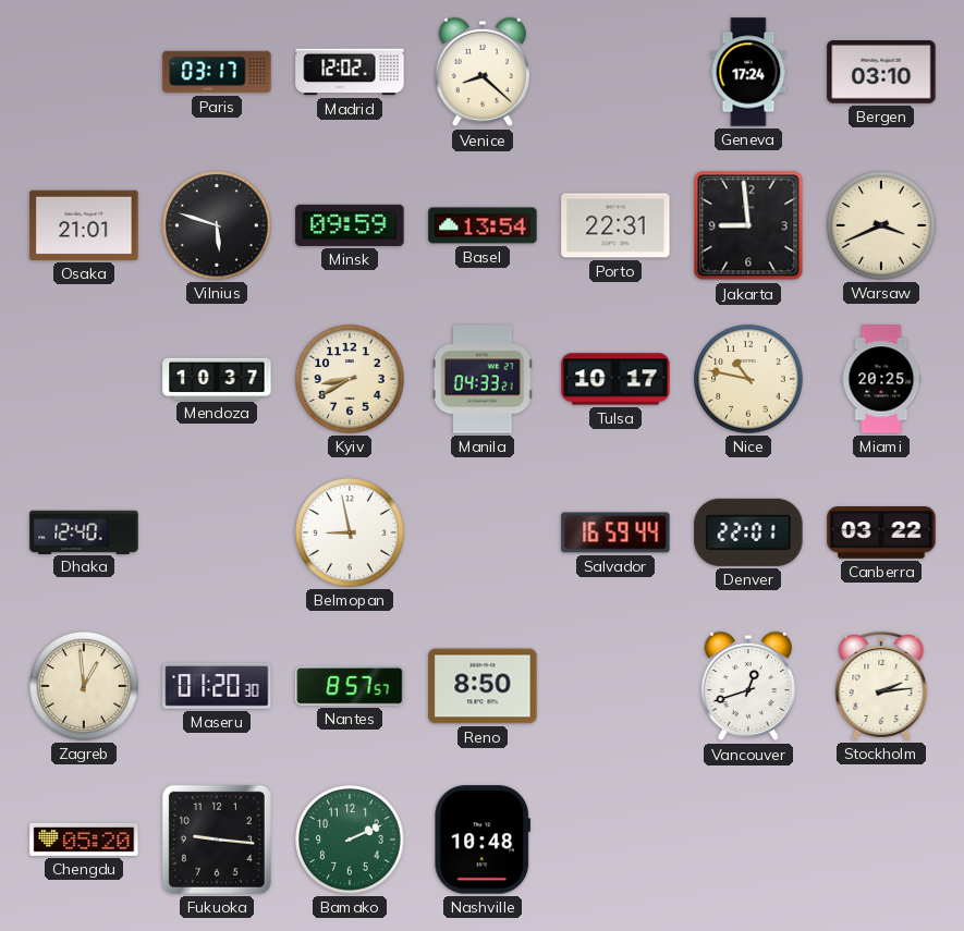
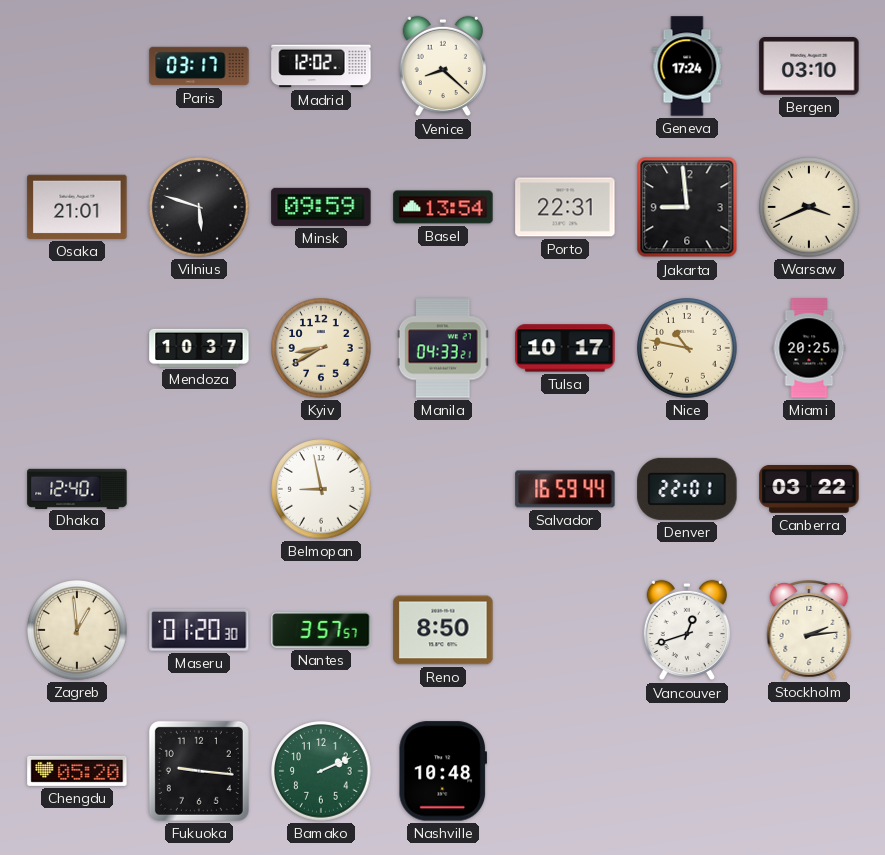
Nantes: 8:57 -> 3:57 (321, 630)
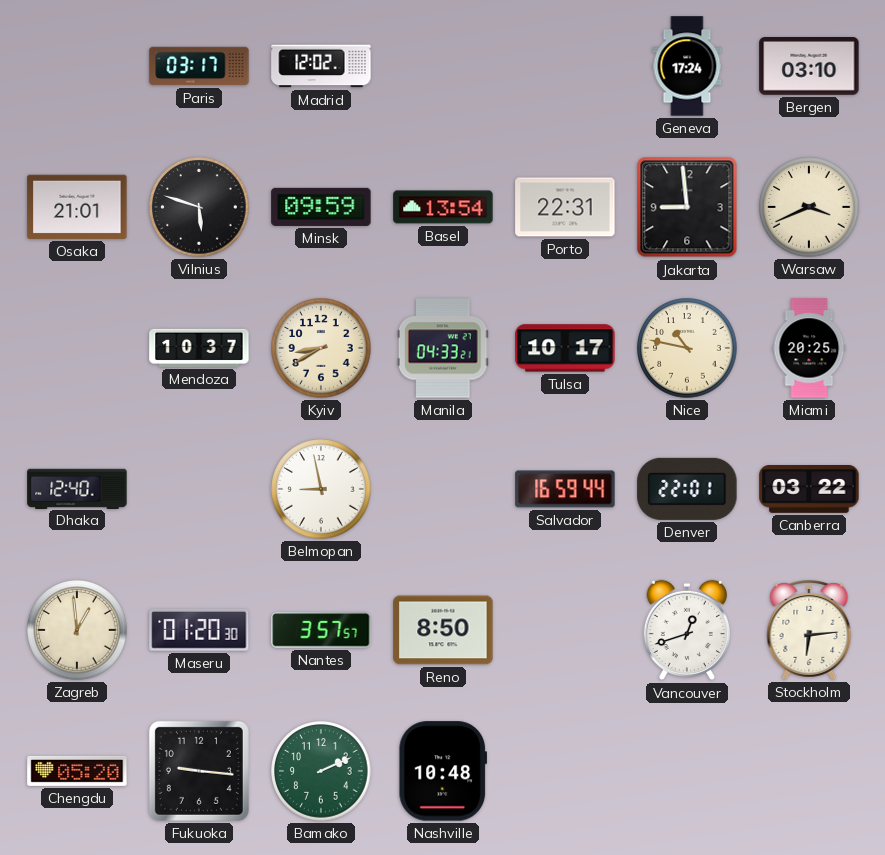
Venice: 8:22 -> none (443, 66)
Stockholm: 2:14 -> 6:14 (809, 631)
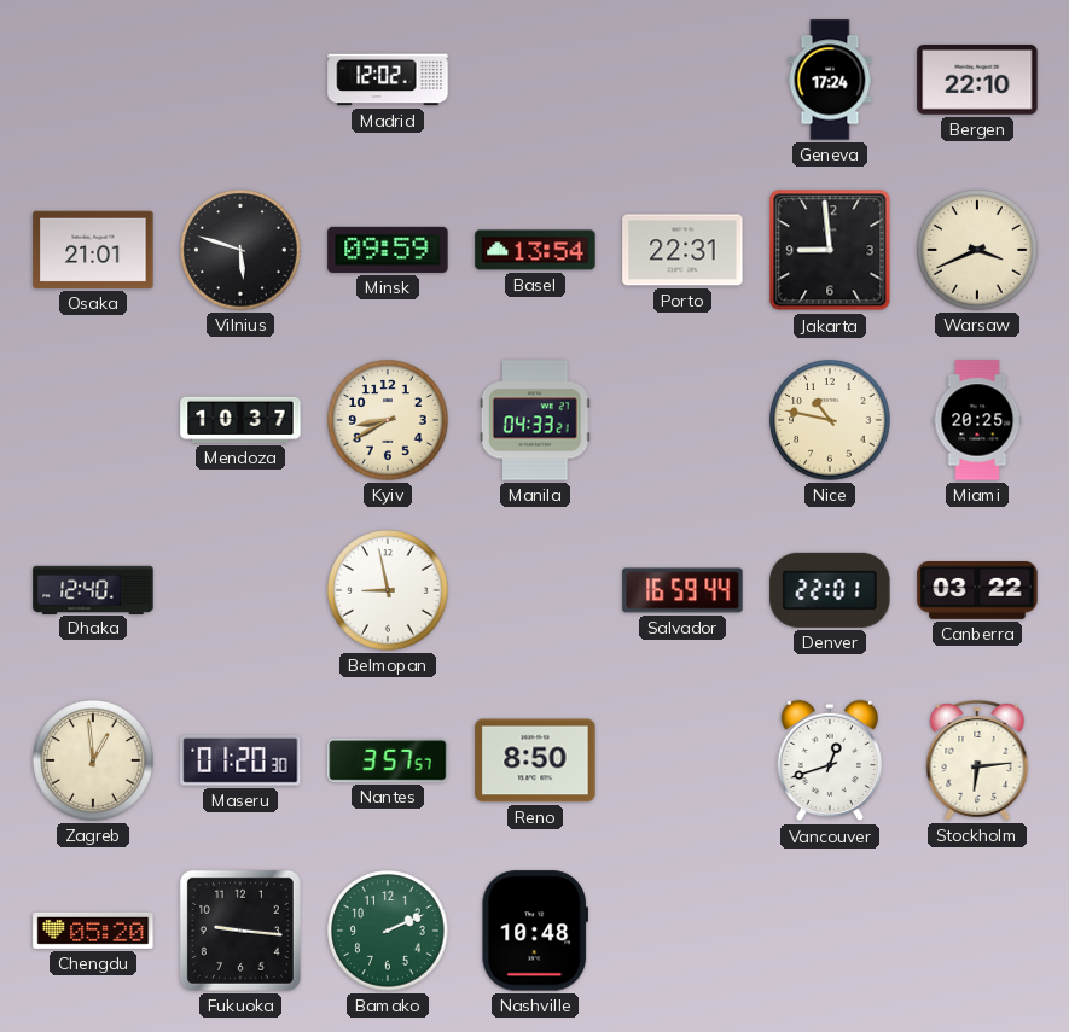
Paris: 03:17 -> none (199, 66)
Bergen: 03:10 -> 22:10 (977, 81)
Tulsa: 10:17 -> none (565, 348)
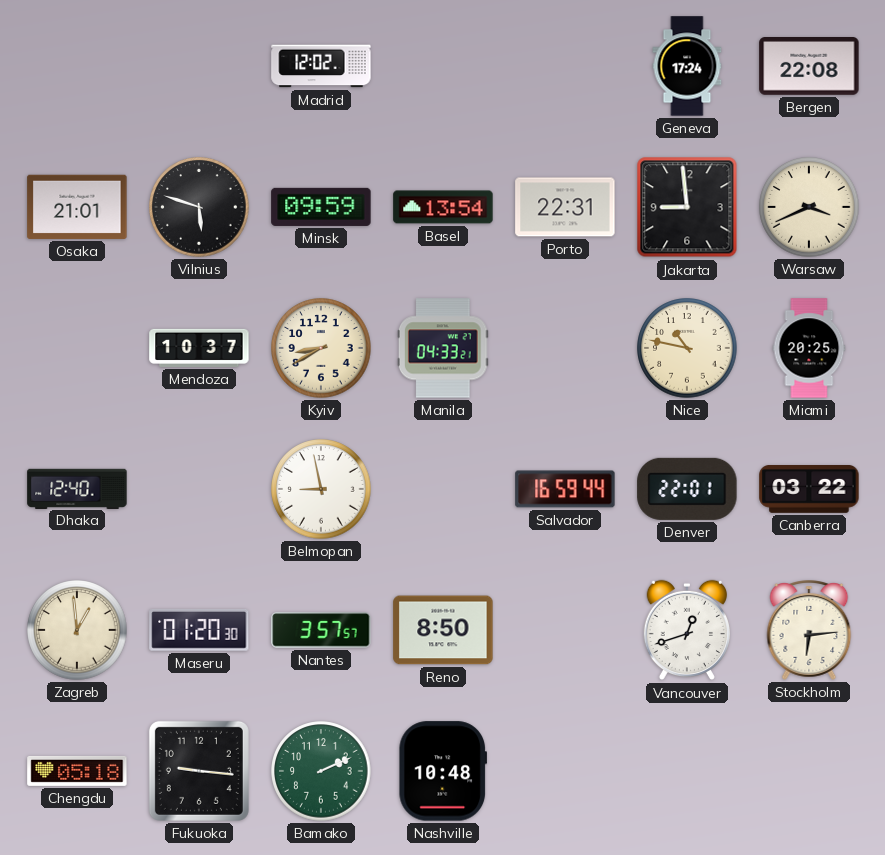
Bergen: 22:10 -> 22:08 (809, 67)
Chengdu: 05:20 -> 05:18 (77, 771)
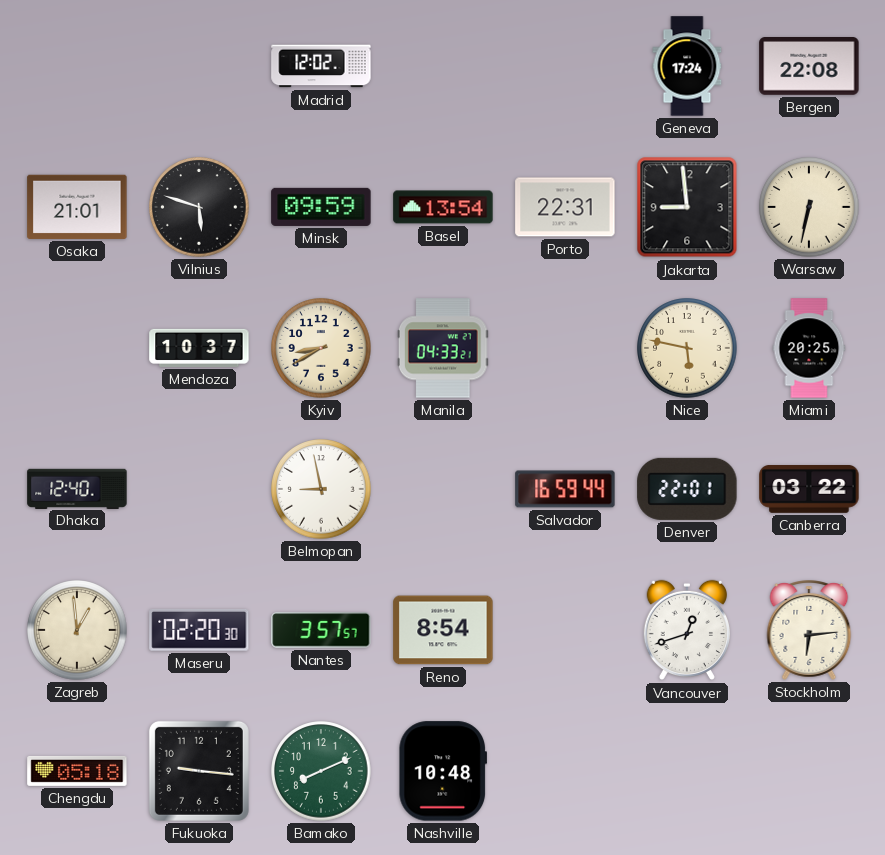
Warsaw: 3:41 -> 6:32 (809, 207)
Nice: 10:47 -> 5:47 (687, 348)
Maseru: 01:20 -> 02:20 (199, 630)
Reno: 8:50 -> 8:54 (443, 630)
Bamako: 2:11 -> 8:11 (321, 771)
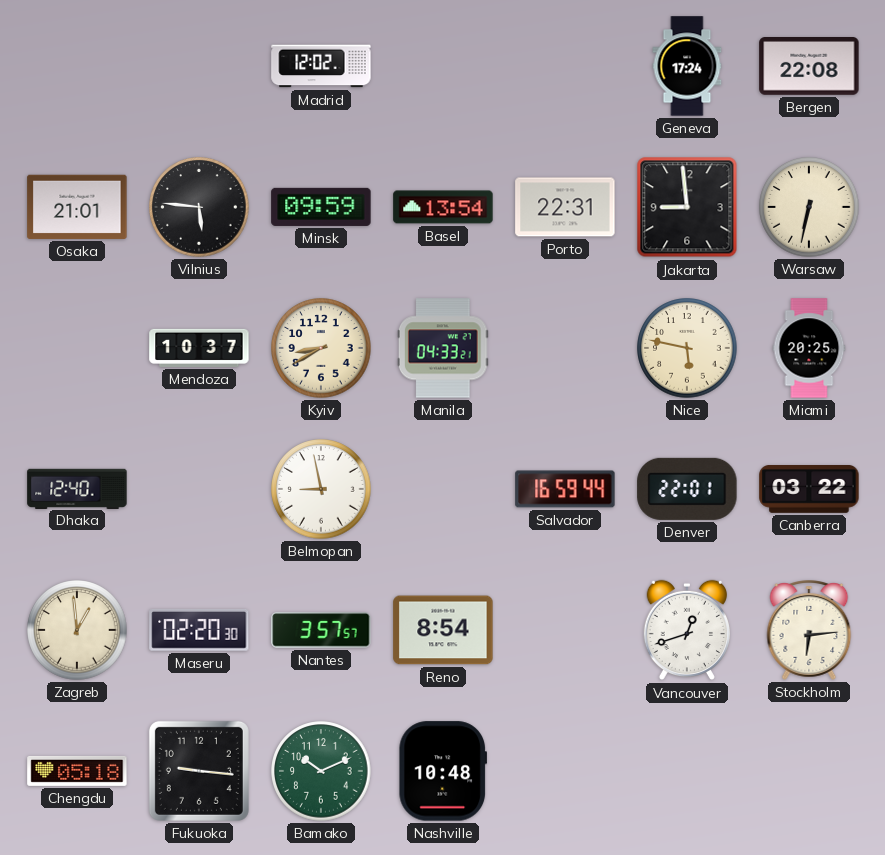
Vilnius: 5:48 -> 5:46 (199, 207)
Bamako: 8:11 -> 10:11 (321, 771)
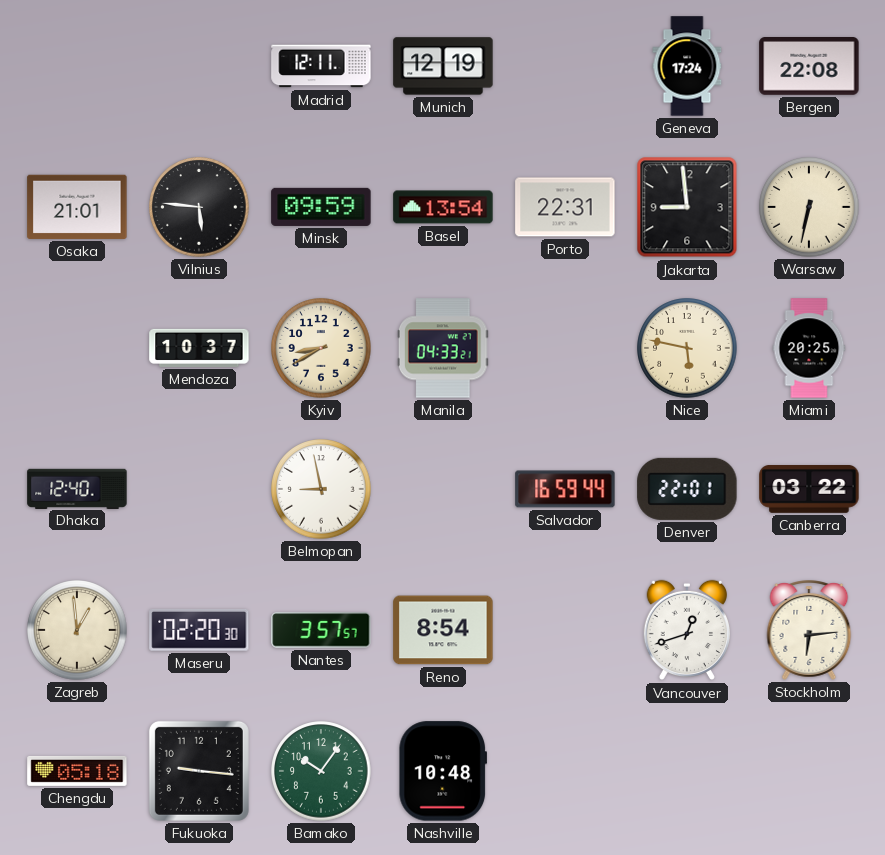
Madrid: 12:02 -> 12:11 (321, 66)
Munich: none -> 12:19 (443, 66)
Bamako: 10:11 -> 10:06 (321, 771)
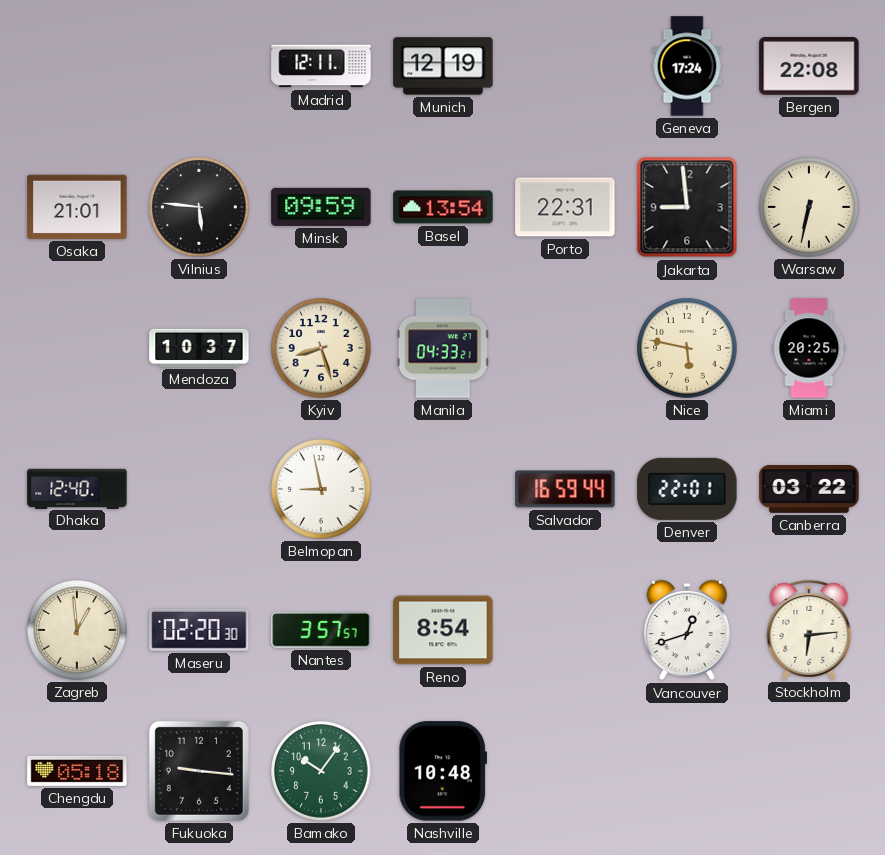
Kyiv: 8:40 -> 8:27 (321, 348)
